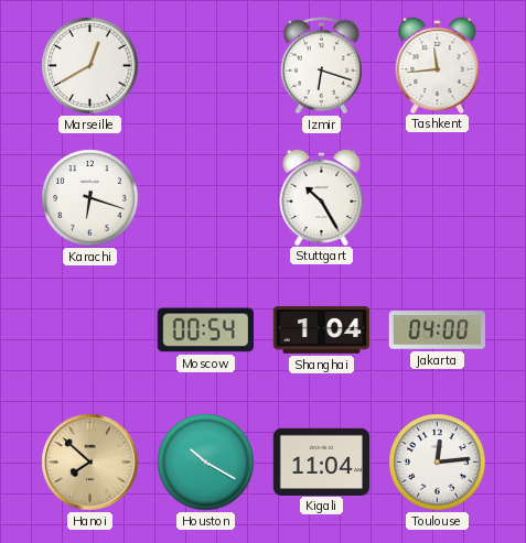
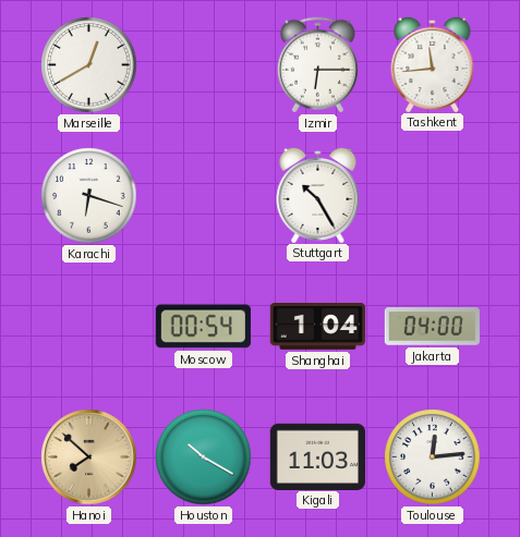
Izmir: 6:18 -> 6:15 (317, 65)
Kigali: 11:04 -> 11:03 (317, 456)
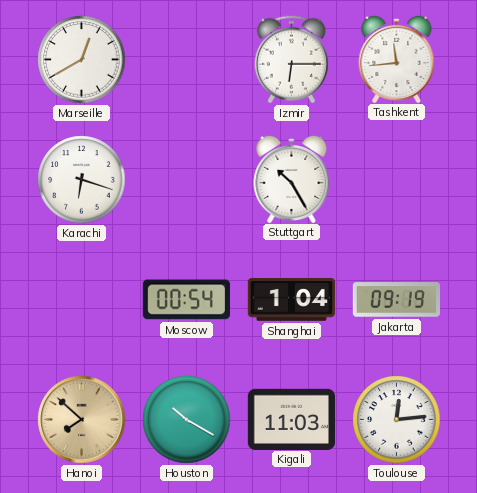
Jakarta: 04:00 -> 09:19 (396, 300)
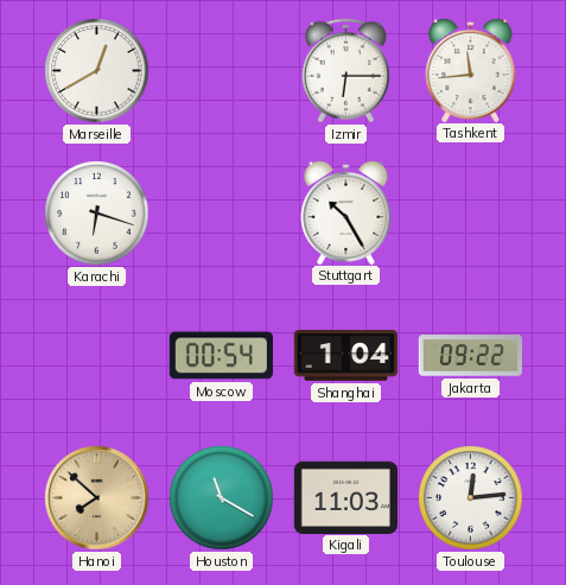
Jakarta: 09:19 -> 09:22 (470, 356)
Houston: 10:20 -> 11:20 (222, 498)
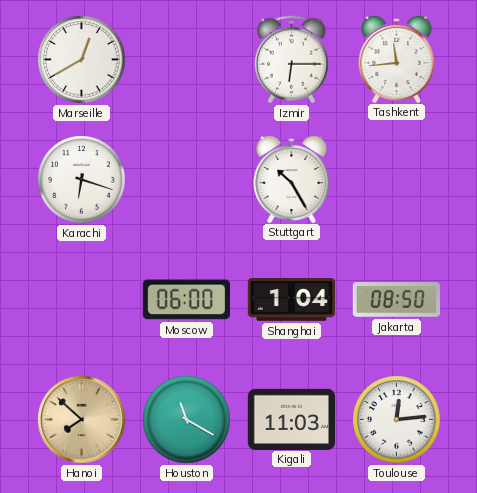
Moscow: 00:54 -> 06:00 (186, 300)
Jakarta: 09:22 -> 08:50 (396, 300)
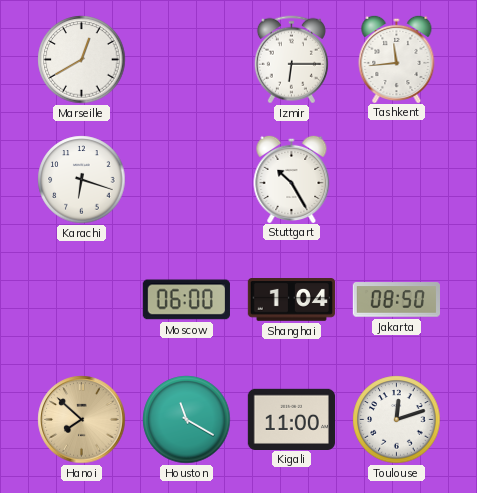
Kigali: 11:03 -> 11:00 (291, 419)
Toulouse: 12:14 -> 12:12 (397, 420)
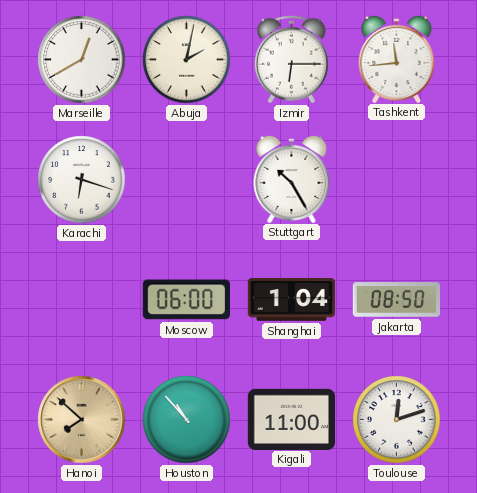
Abuja: none -> 2:02 (187, 60)
Houston: 11:20 -> 10:53 (187, 420)
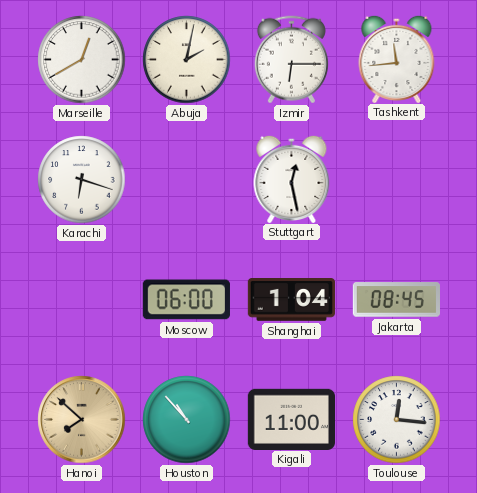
Stuttgart: 10:25 -> 12:28 (292, 178)
Jakarta: 08:50 -> 08:45 (396, 300)
Toulouse: 12:12 -> 12:16 (397, 420)
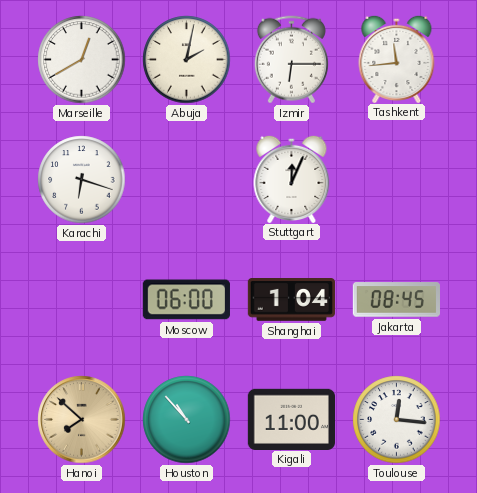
Stuttgart: 12:28 -> 12:04 (292, 178)
